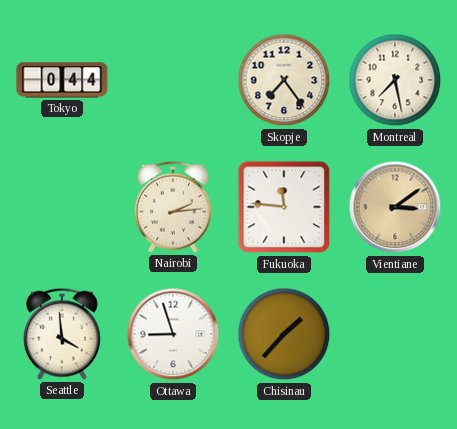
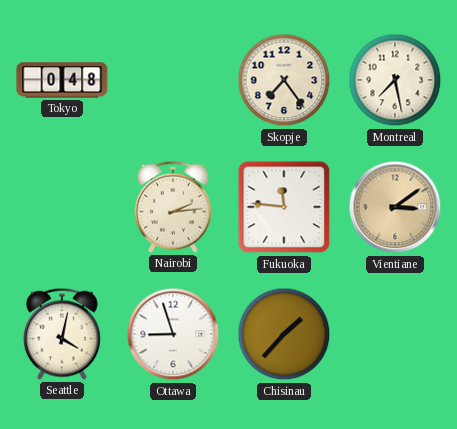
Tokyo: 0:44 -> 0:48 (62, 80)
Seattle: 3:59 -> 4:02 (62, 334)
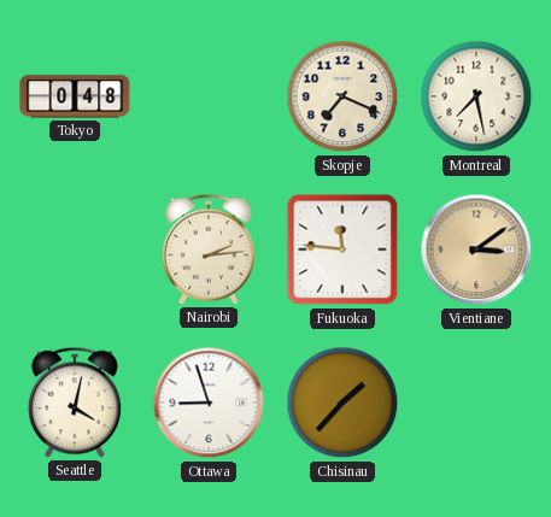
Skopje: 7:24 -> 7:19 (342, 96)
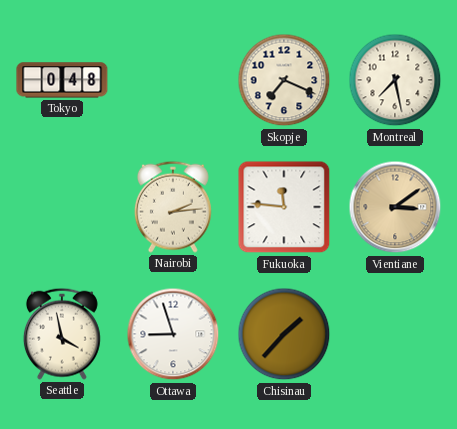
Seattle: 4:02 -> 3:58 (62, 334)
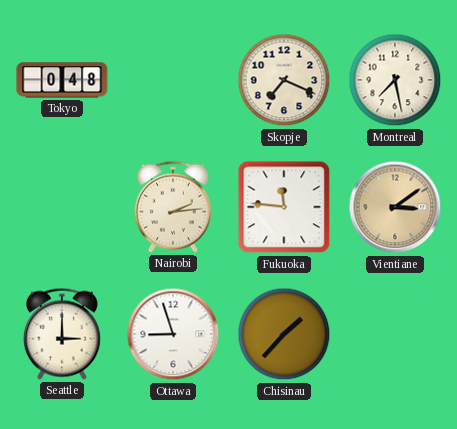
Seattle: 3:58 -> 3:00 (62, 334)
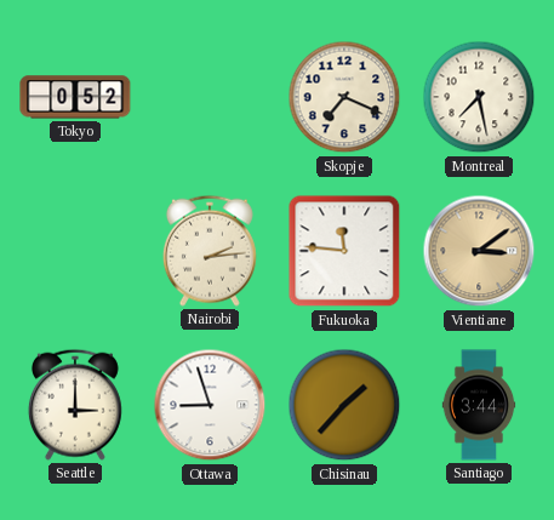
Tokyo: 0:48 -> 0:52 (75, 97)
Santiago: none -> 3:44 (479, 405)
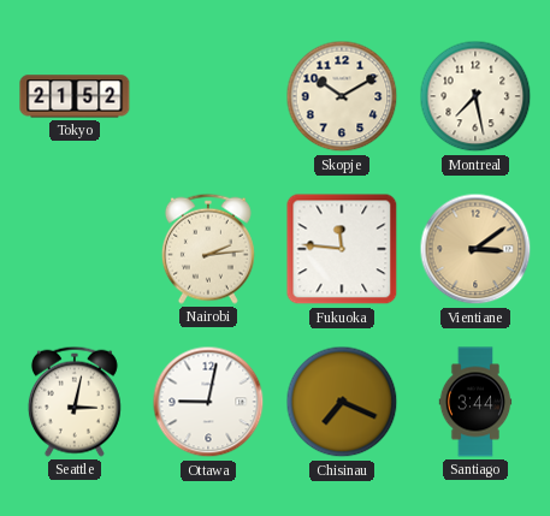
Tokyo: 0:52 -> 21:52 (75, 96)
Skopje: 7:19 -> 10:10 (342, 96)
Seattle: 3:00 -> 3:02 (75, 402)
Ottawa: 8:57 -> 9:02 (208, 402)
Chisinau: 1:37 -> 7:19 (342, 402)
